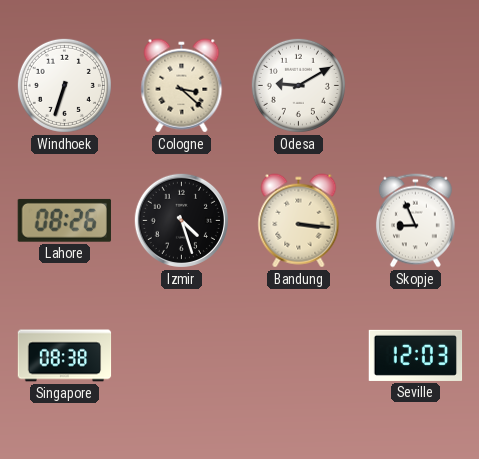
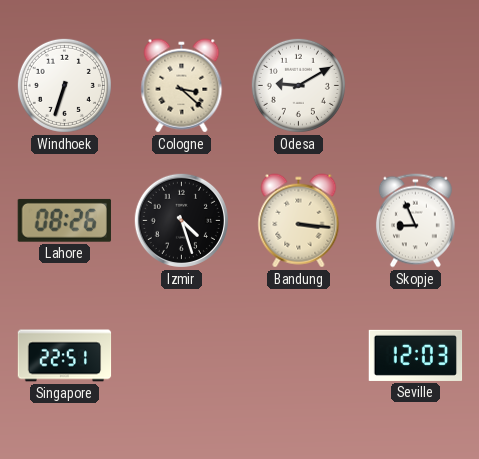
Singapore: 08:38 -> 22:51 (65, 356)
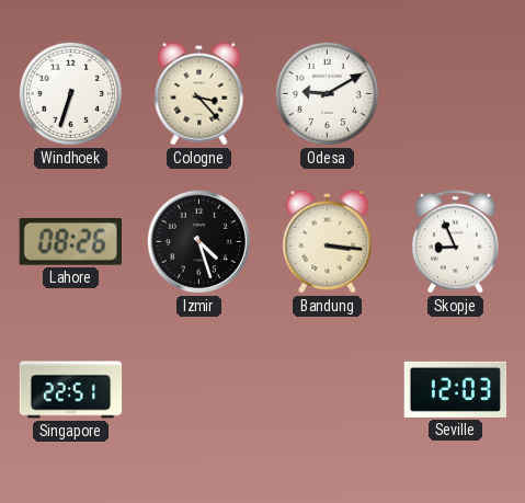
Cologne: 3:22 -> 3:23 (199, 94)
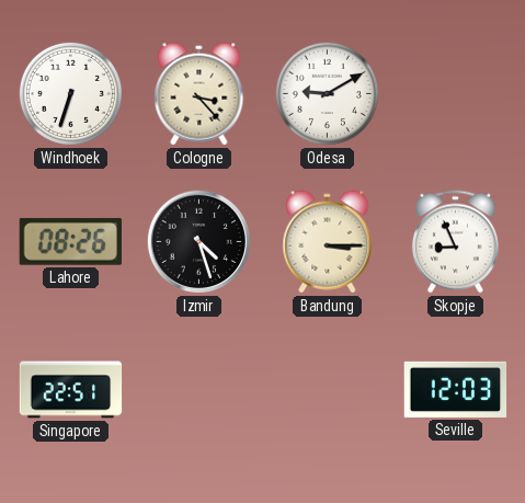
Bandung: 3:16 -> 3:15 (328, 242)
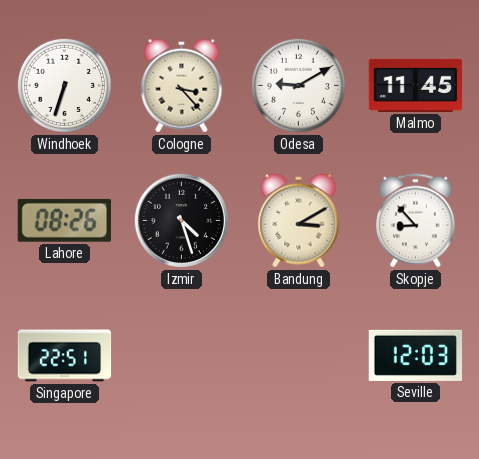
Malmo: none -> 11:45 (416, 85)
Bandung: 3:15 -> 3:10 (299, 221)
Skopje: 8:56 -> 8:53 (415, 221)
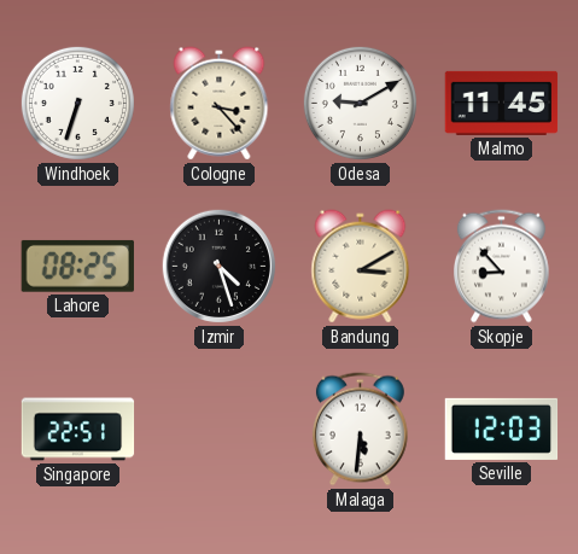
Lahore: 08:26 -> 08:25 (77, 266)
Malaga: none -> 5:31 (360, 430)
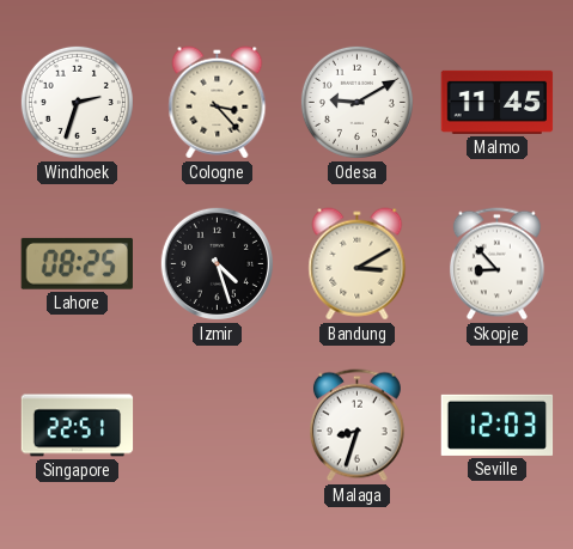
Windhoek: 6:33 -> 2:33 (77, 102)
Malaga: 5:31 -> 8:33 (356, 426)
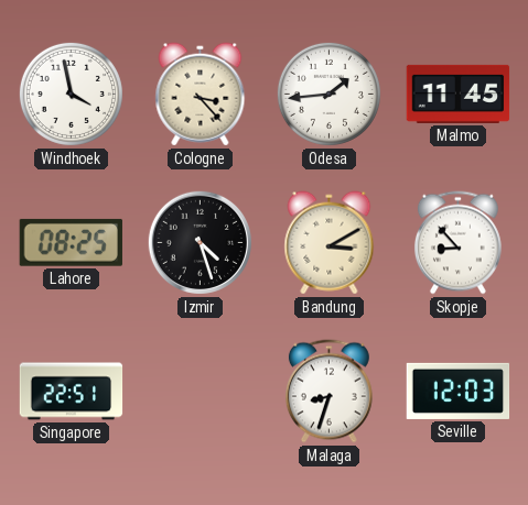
Windhoek: 2:33 -> 3:58 (71, 94)
Odesa: 9:10 -> 1:44 (328, 94)
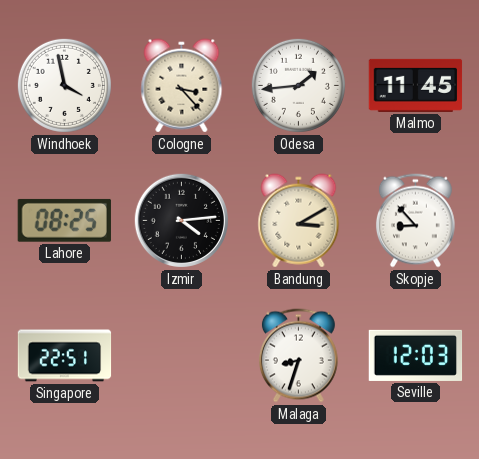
Izmir: 4:27 -> 4:14 (181, 220)
